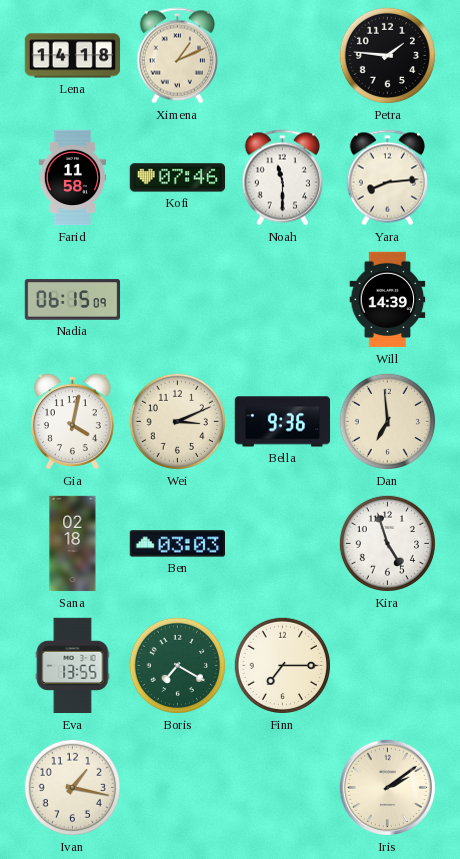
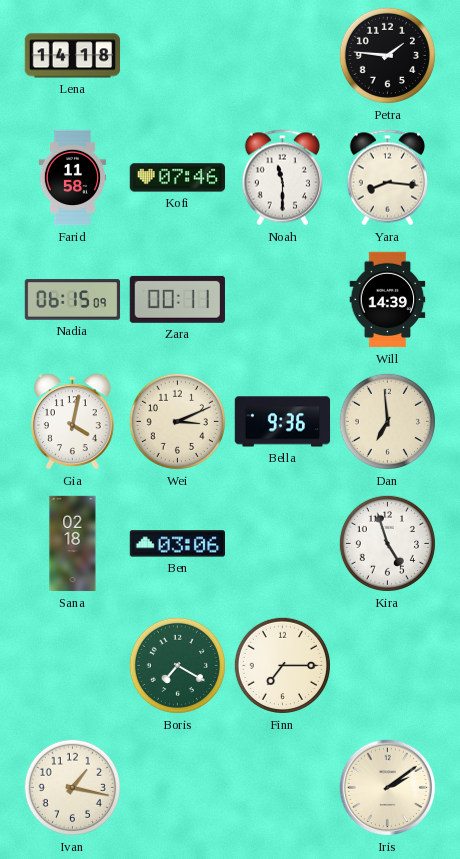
Ximena: 1:11 -> none (177, 56)
Yara: 8:14 -> 8:16 (387, 178)
Zara: none -> 00:11 (177, 299)
Ben: 03:03 -> 03:06 (177, 544)
Eva: 13:55 -> none (73, 666)
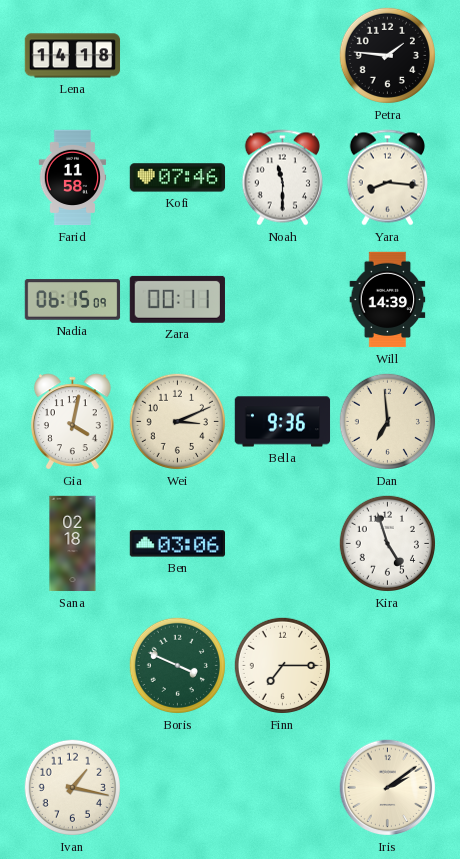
Boris: 7:20 -> 3:49 (177, 665)
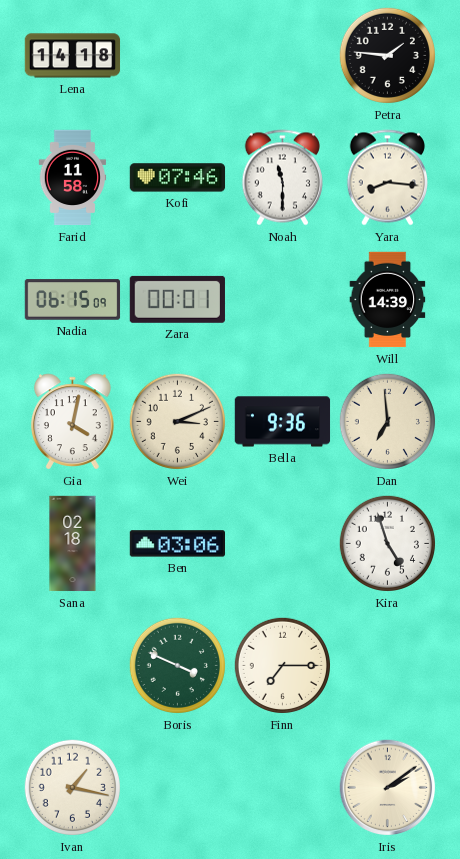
Zara: 00:11 -> 00:01 (177, 299)
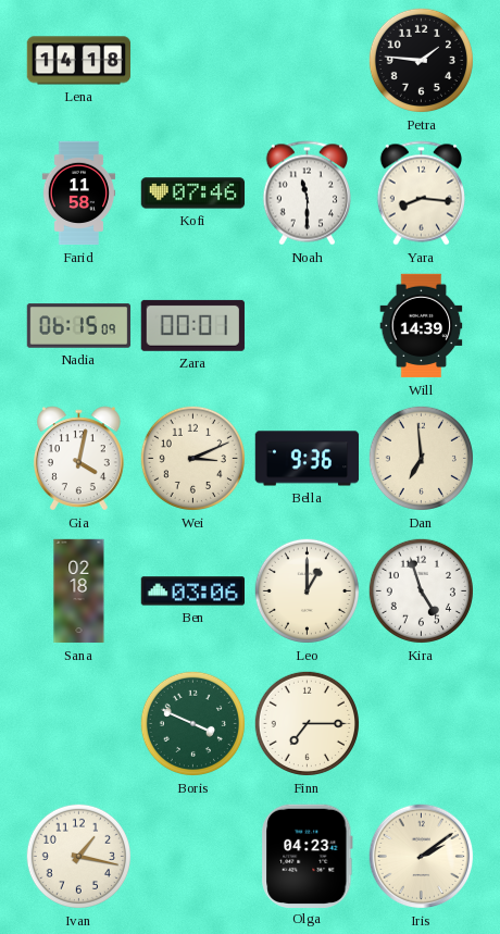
Leo: none -> 1:00 (307, 590)
Olga: none -> 04:23 (308, 856)
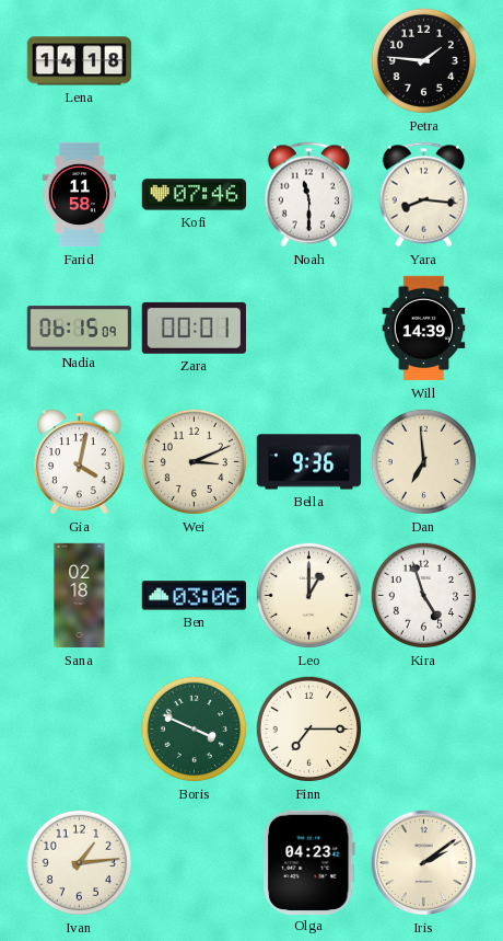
Ivan: 1:17 -> 1:14 (79, 862)
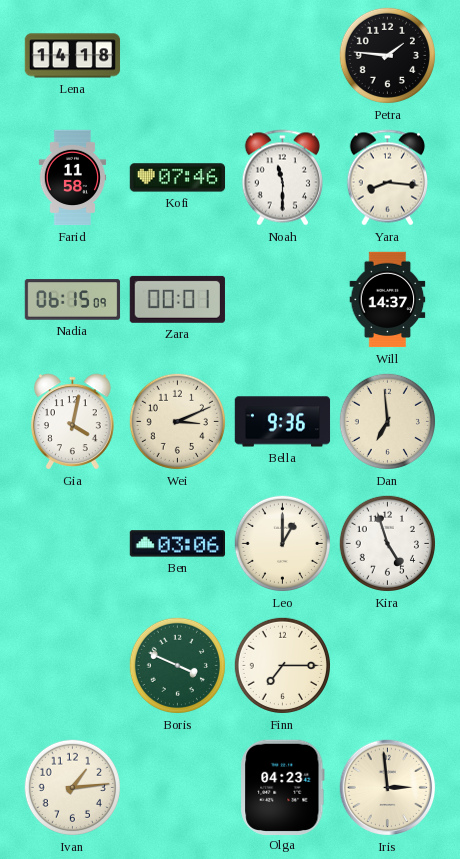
Will: 14:39 -> 14:37 (388, 300)
Sana: 02:18 -> none (80, 596)
Iris: 2:09 -> 2:59 (388, 788)
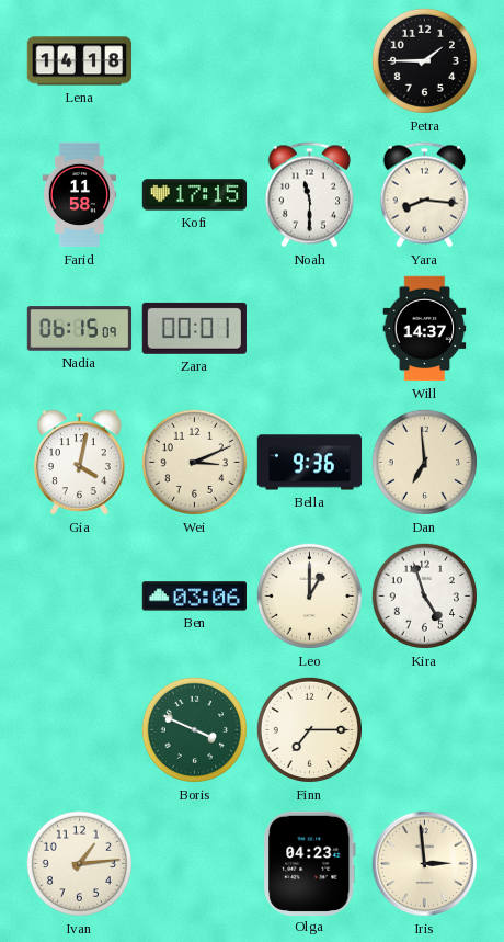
Petra: 1:46 -> 1:45 (424, 60)
Kofi: 07:46 -> 17:15 (195, 195)
